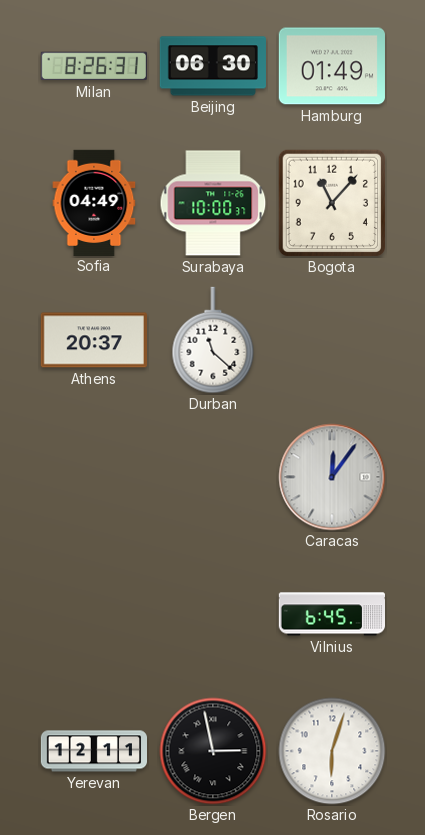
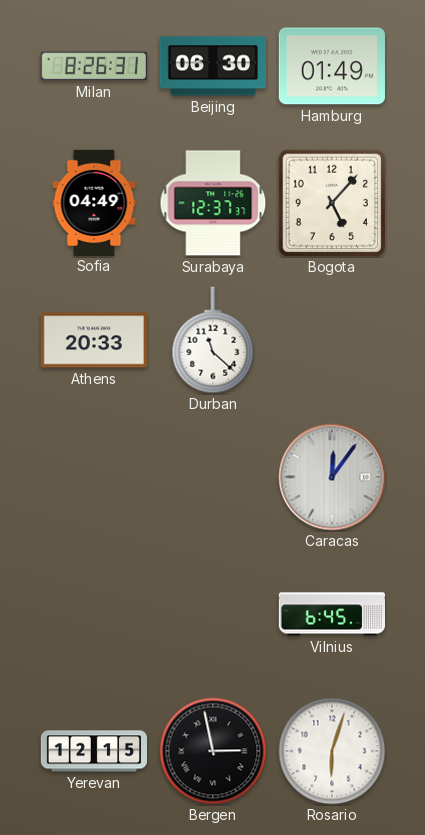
Surabaya: 10:00 -> 12:37 (213, 203)
Bogota: 11:07 -> 5:07 (332, 203)
Athens: 20:37 -> 20:33 (94, 340)
Yerevan: 12:11 -> 12:15 (93, 751)
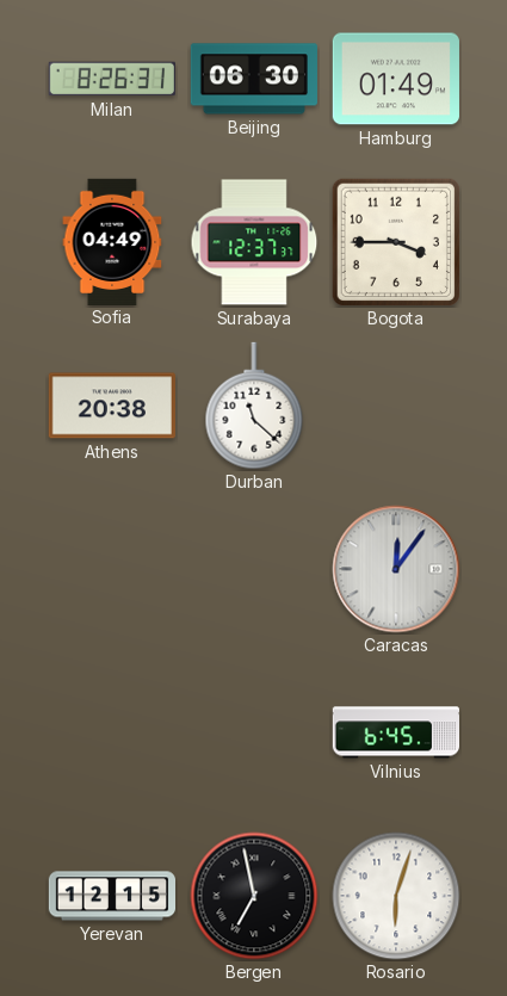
Bogota: 5:07 -> 3:45 (396, 242)
Athens: 20:33 -> 20:38 (112, 406)
Bergen: 2:58 -> 6:58 (254, 896)
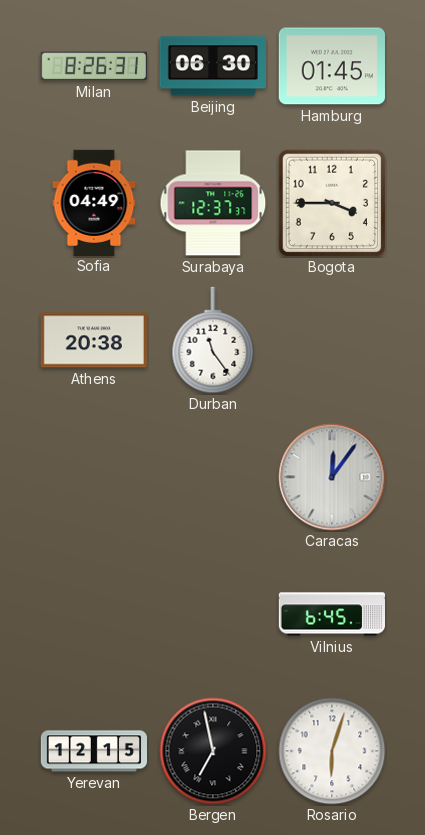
Hamburg: 01:49 -> 01:45 (332, 66)
Durban: 11:22 -> 11:24 (213, 340)
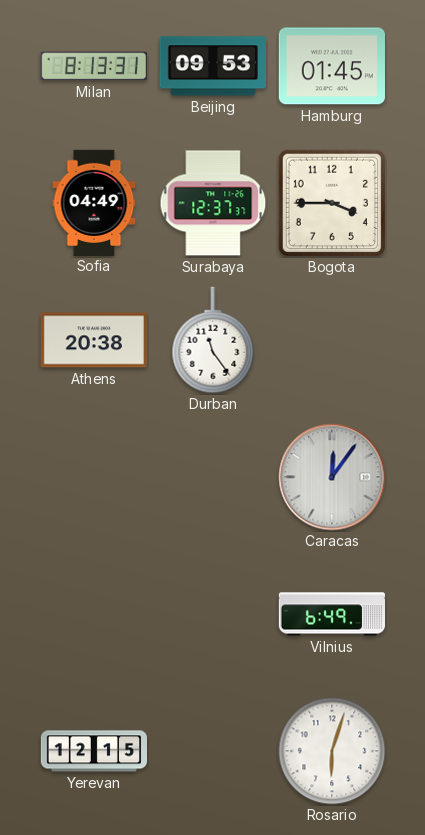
Milan: 8:26 -> 8:13 (94, 66)
Beijing: 06:30 -> 09:53 (213, 66)
Vilnius: 6:45 -> 6:49 (331, 614)
Bergen: 6:58 -> none (213, 751)
